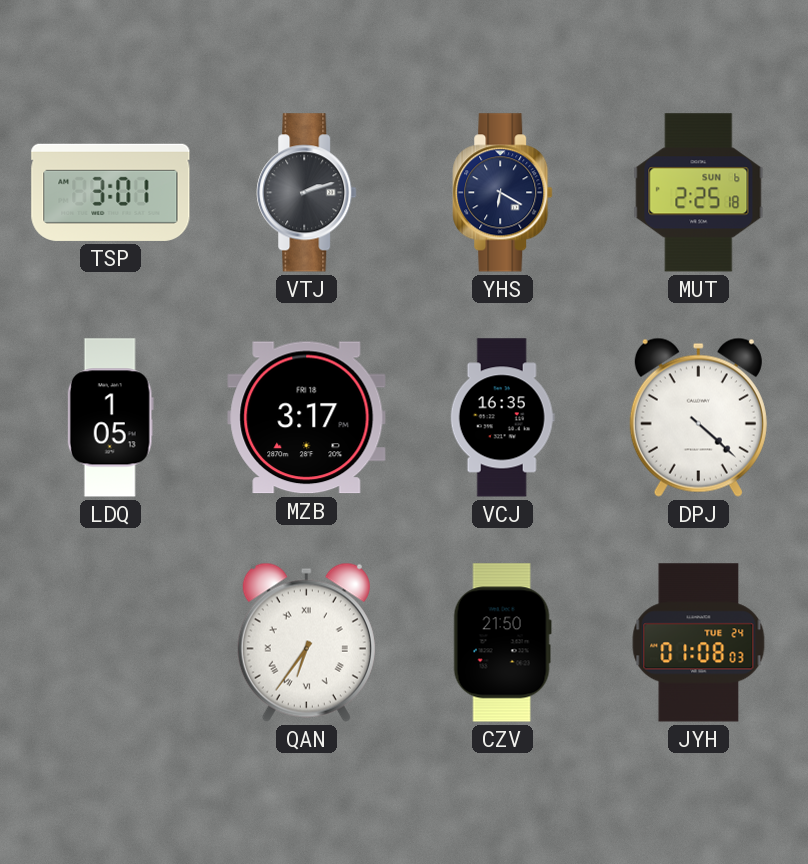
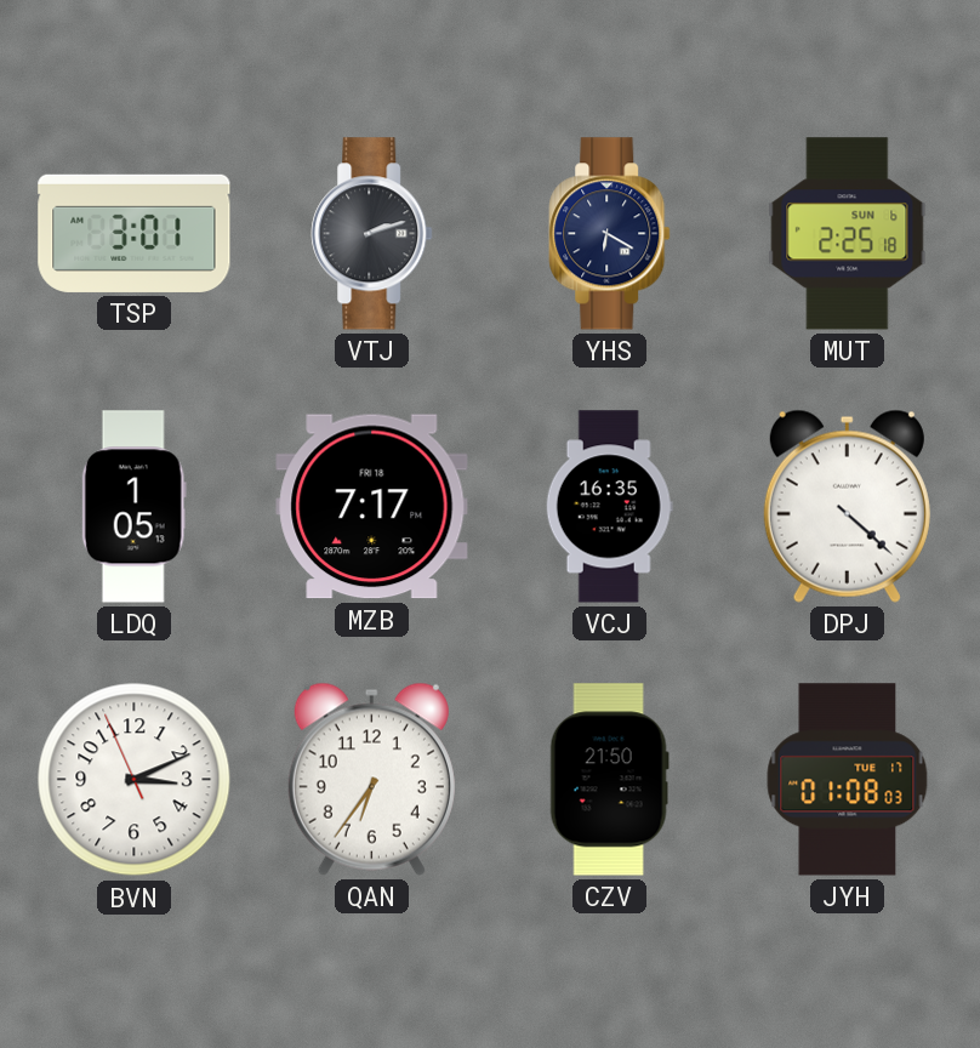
MZB: 3:17 -> 7:17 (372, 507)
BVN: none -> 3:10 (135, 780)
QAN numerals: Roman -> Arabic (371, 779)
JYH date: TUE 24 -> TUE 17 (848, 780)
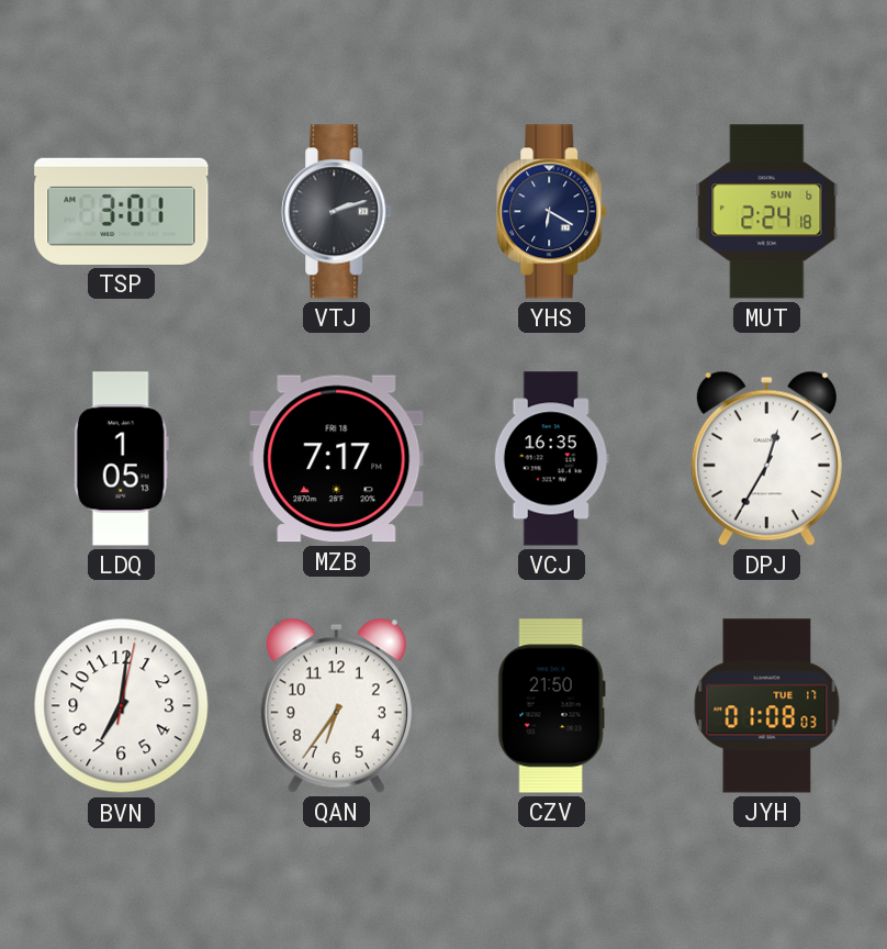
MUT: 2:25 -> 2:24 (767, 212)
DPJ: 4:22 -> 12:35 (766, 458)
BVN: 3:10 -> 7:01 (122, 706)
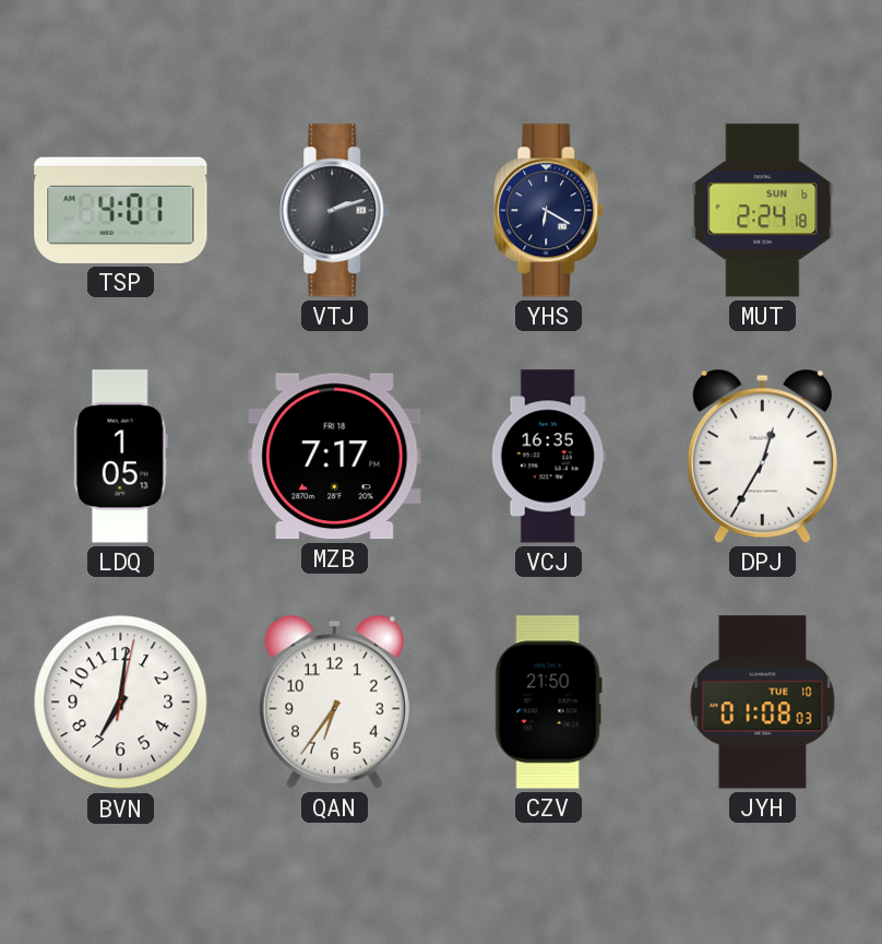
TSP: 3:01 -> 4:01 (121, 210)
JYH date: TUE 17 -> TUE 10 (763, 703)
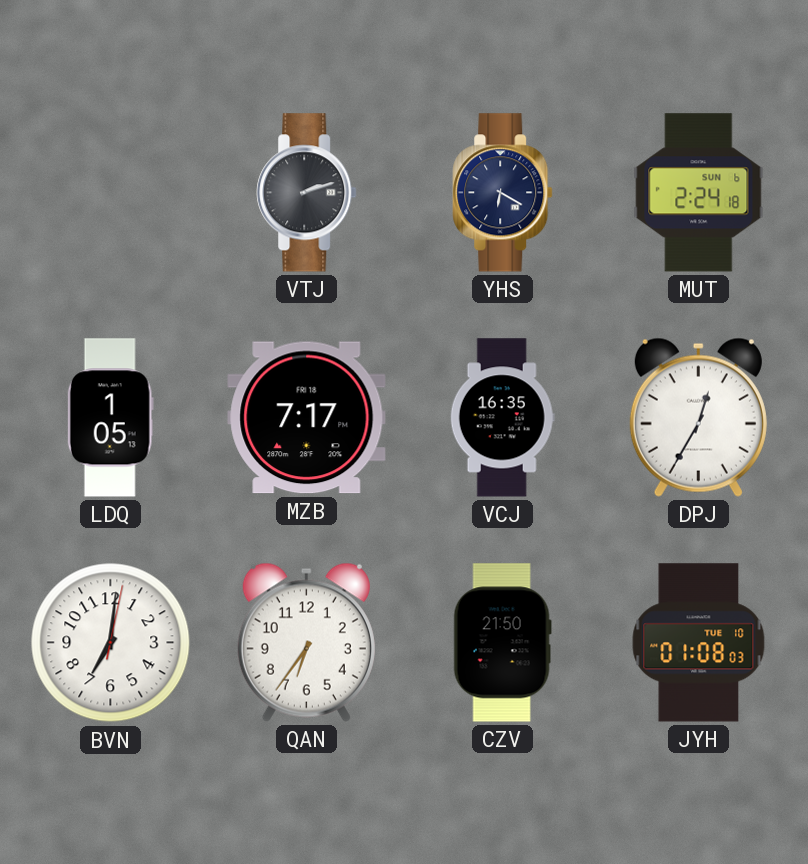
TSP: 4:01 -> none (121, 210)
